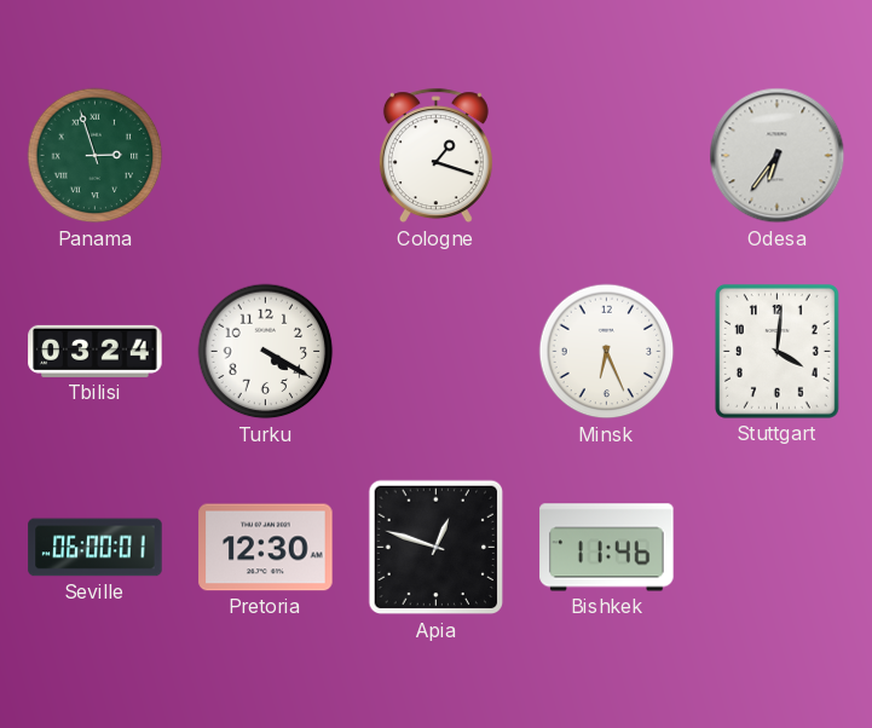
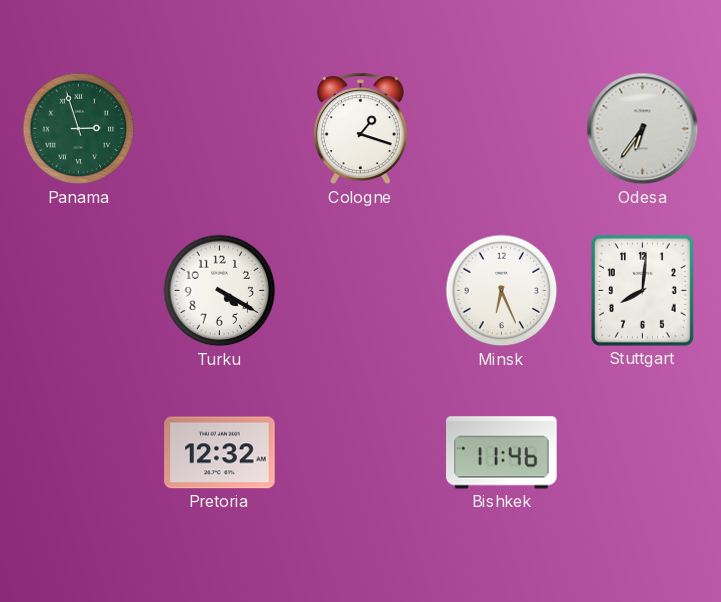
Tbilisi: 03:24 -> none (96, 351)
Stuttgart: 4:01 -> 8:01 (642, 290)
Seville: 06:00 -> none (96, 548)
Pretoria: 12:30 -> 12:32 (220, 453)
Apia: 12:48 -> none (437, 548)
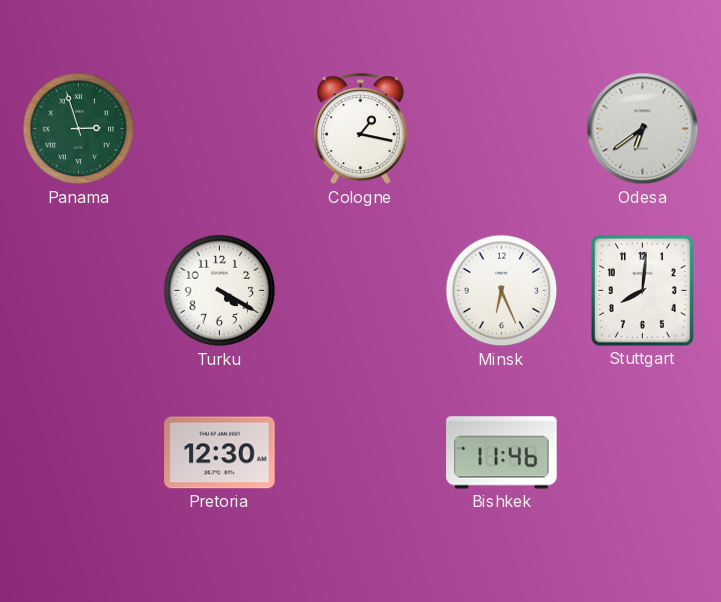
Cologne: 1:18 -> 1:17 (360, 129)
Odesa: 6:36 -> 6:39 (643, 129)
Pretoria: 12:32 -> 12:30 (220, 453)
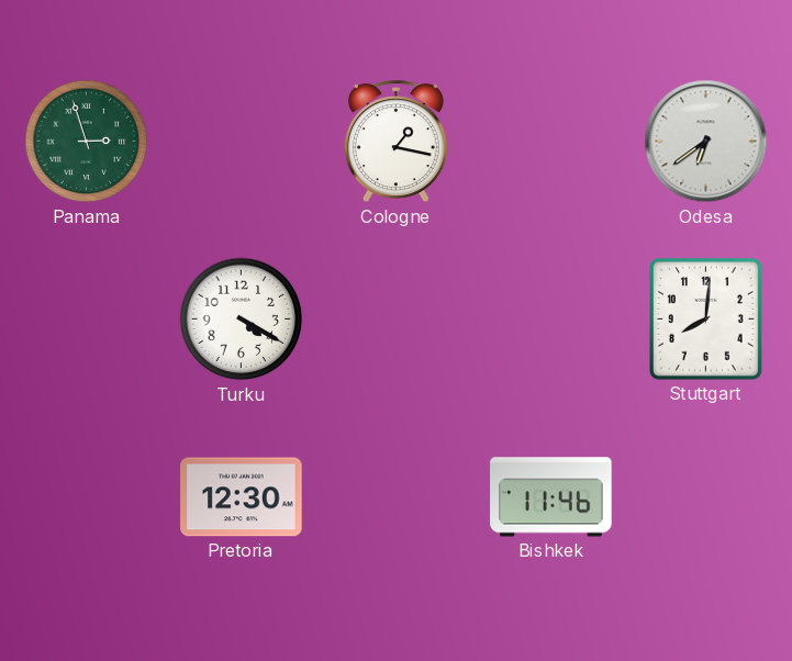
Minsk: 6:26 -> none (502, 291)
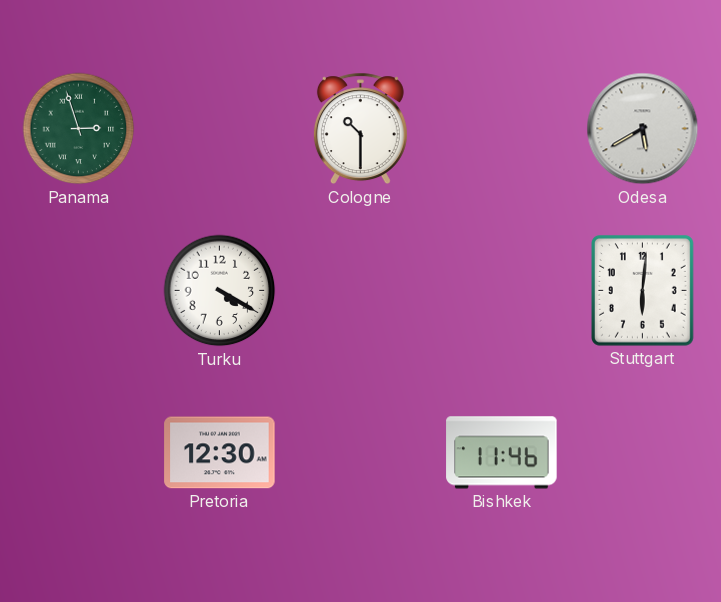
Cologne: 1:17 -> 10:30 (360, 129)
Odesa: 6:39 -> 5:40 (643, 129)
Stuttgart: 8:01 -> 6:01 (642, 290)
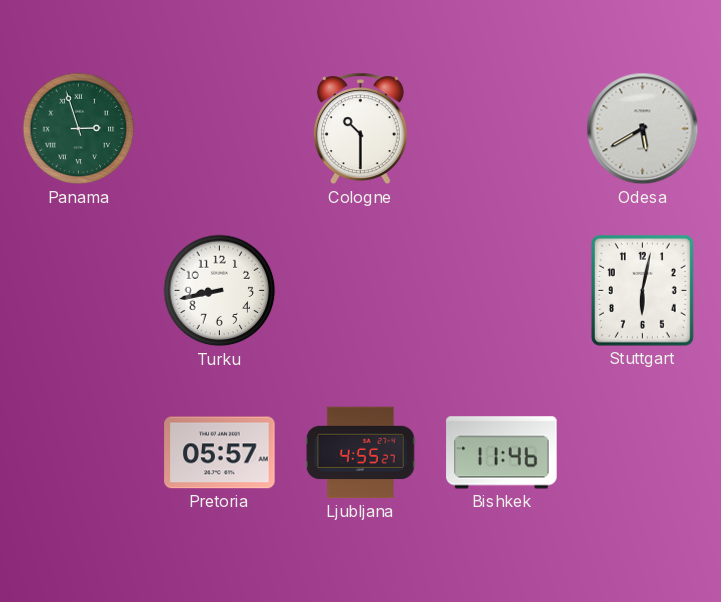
Turku: 4:20 -> 8:43 (220, 291)
Stuttgart: 6:01 -> 6:02 (642, 290)
Pretoria: 12:30 -> 05:57 (220, 453)
Ljubljana: none -> 4:55 (360, 453)
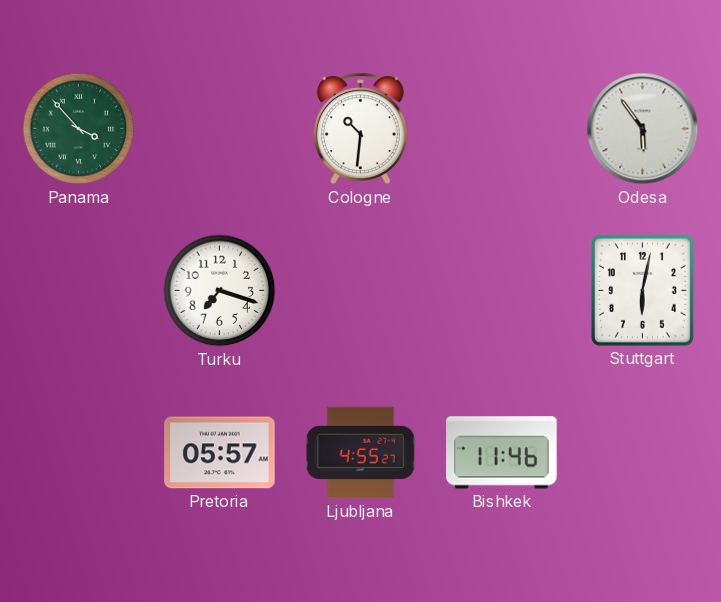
Panama: 2:57 -> 3:53 (79, 129)
Cologne: 10:30 -> 10:31 (360, 129)
Odesa: 5:40 -> 5:54 (643, 129)
Turku: 8:43 -> 7:18 (220, 291)
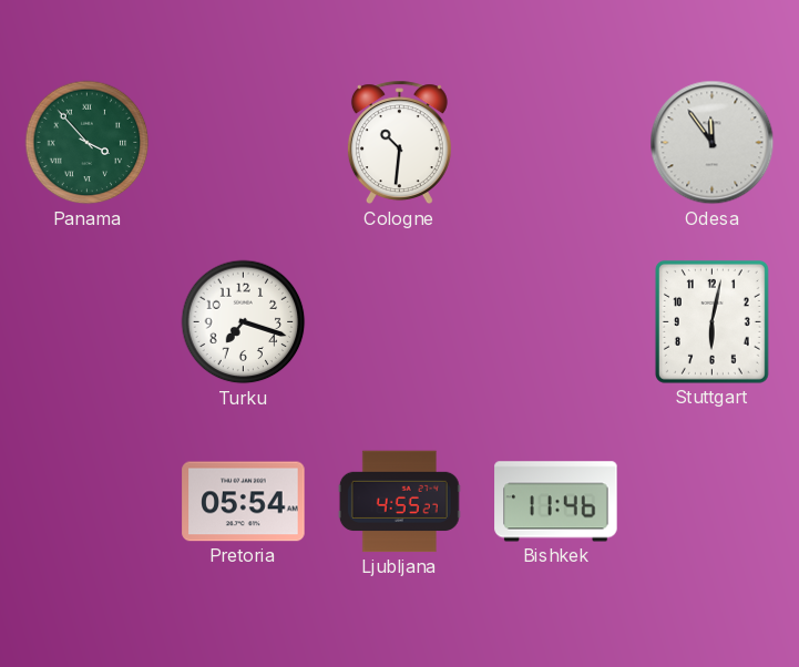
Odesa: 5:54 -> 11:54 (713, 143)
Pretoria: 05:57 -> 05:54 (244, 502)
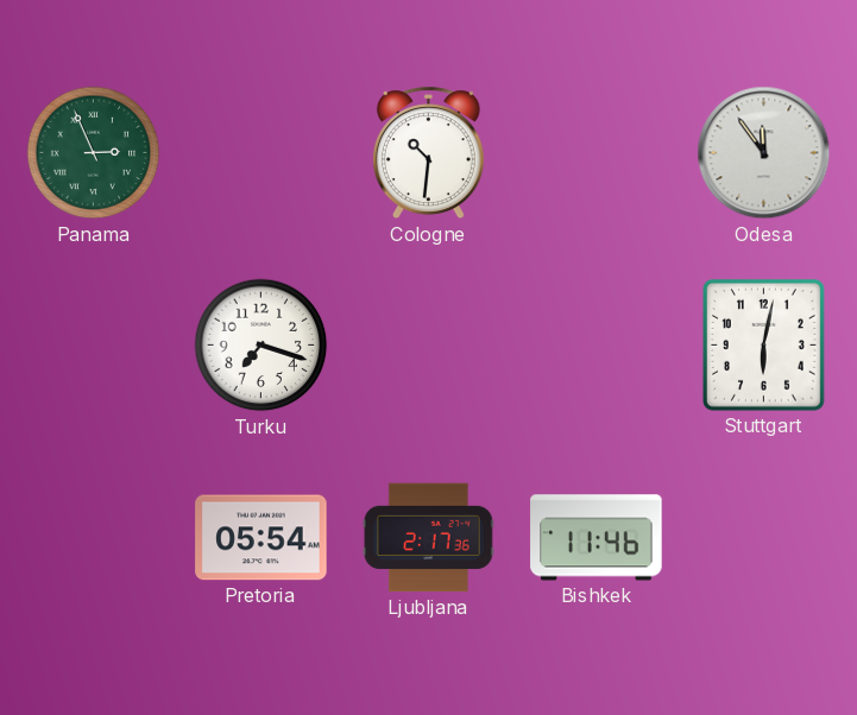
Panama: 3:53 -> 2:56 (94, 153)
Ljubljana: 4:55 -> 2:17 (428, 538)
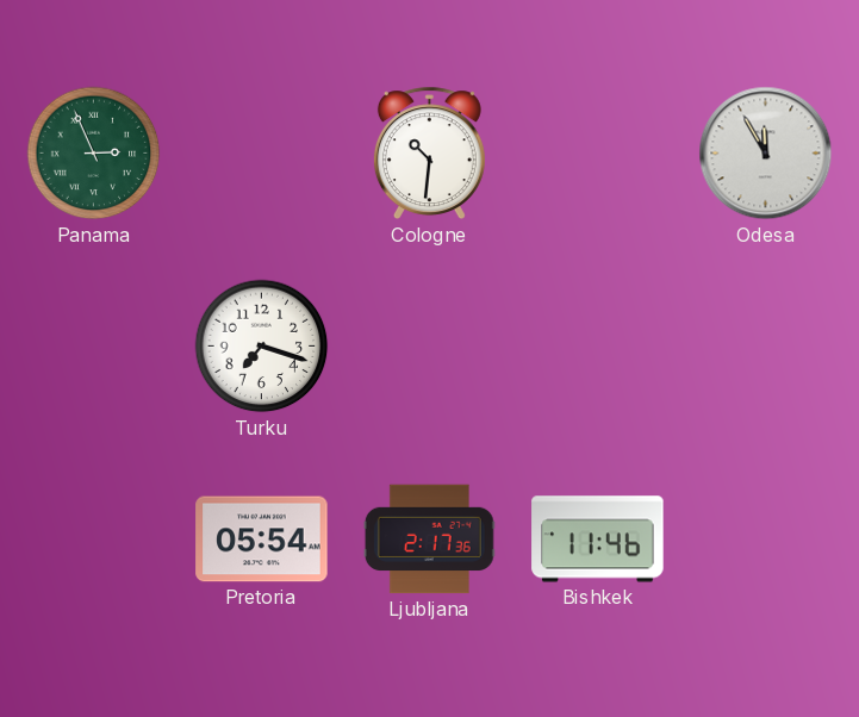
Odesa: 11:54 -> 11:55 (766, 154)
Stuttgart: 6:02 -> none (763, 344)
